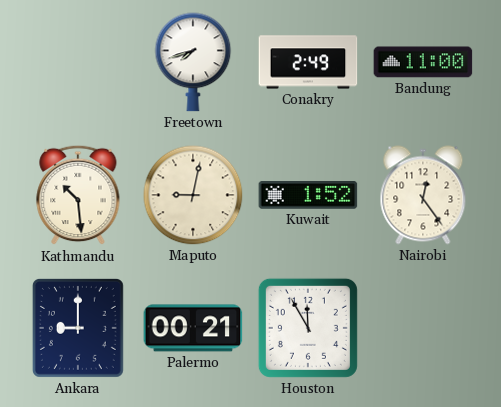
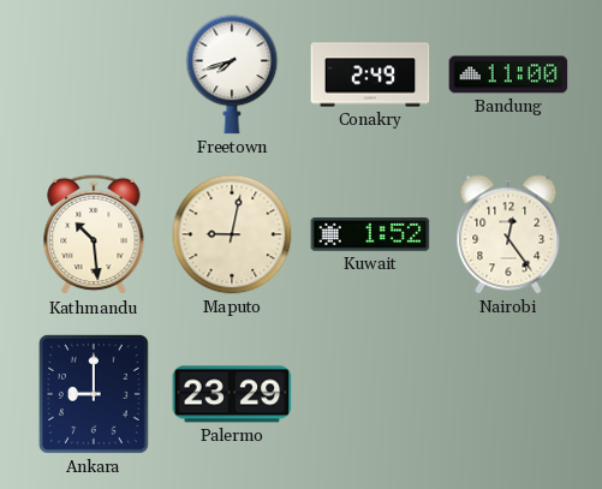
Palermo: 00:21 -> 23:29 (232, 394)
Houston: 11:55 -> none (308, 328)
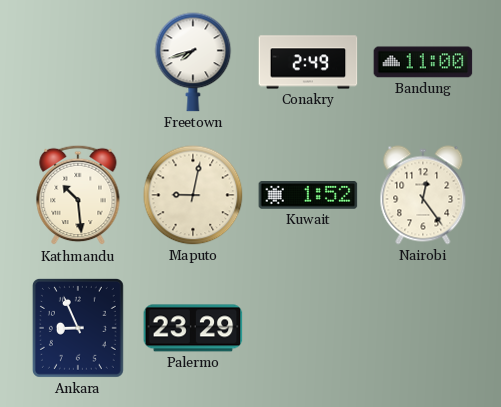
Ankara: 9:00 -> 8:56 (78, 328)
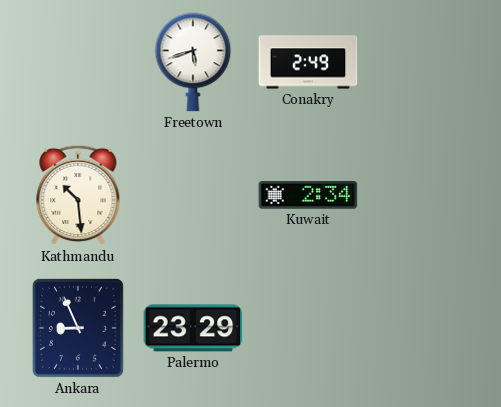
Freetown: 7:42 -> 5:42 (193, 62)
Bandung: 11:00 -> none (423, 62)
Maputo: 9:02 -> none (193, 195)
Kuwait: 1:52 -> 2:34 (308, 196)
Nairobi: 12:24 -> none (423, 195)
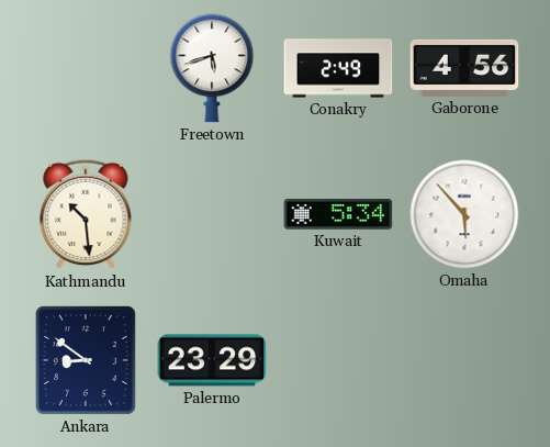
Gaborone: none -> 4:56 (464, 68)
Kuwait: 2:34 -> 5:34 (338, 215)
Omaha: none -> 5:53 (464, 214)
Ankara: 8:56 -> 8:51 (86, 360)
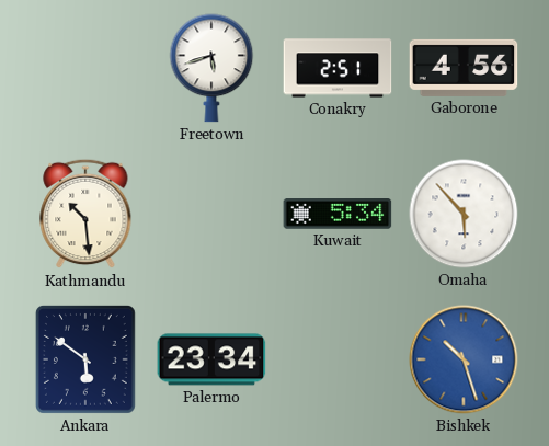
Conakry: 2:49 -> 2:51 (338, 68)
Ankara: 8:51 -> 5:51 (85, 359)
Palermo: 23:29 -> 23:34 (211, 359)
Bishkek: none -> 10:27 (464, 359)
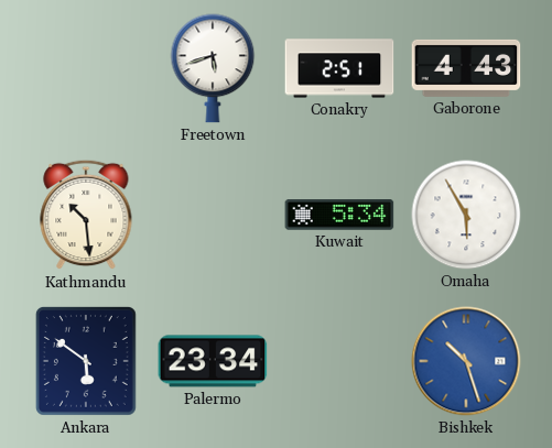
Gaborone: 4:56 -> 4:43 (466, 68)
Omaha: 5:53 -> 5:55 (466, 215)
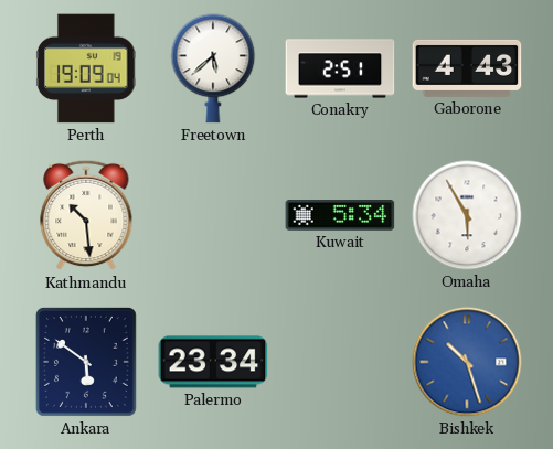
Perth: none -> 19:09 (86, 68)
Freetown: 5:42 -> 5:38 (213, 68)
